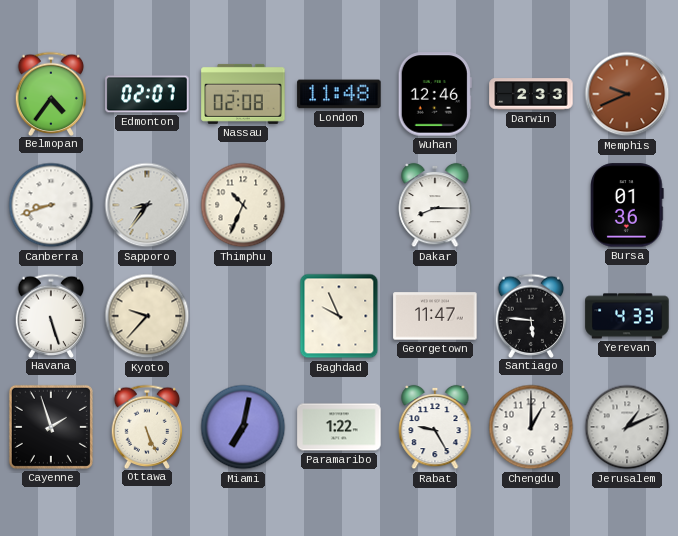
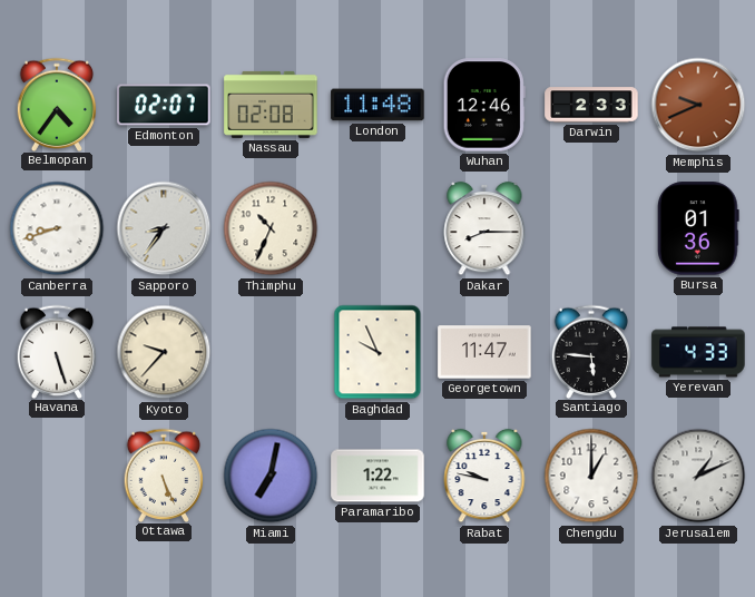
Cayenne: 1:57 -> none (51, 427)
Rabat: 9:25 -> 9:47 (484, 476)
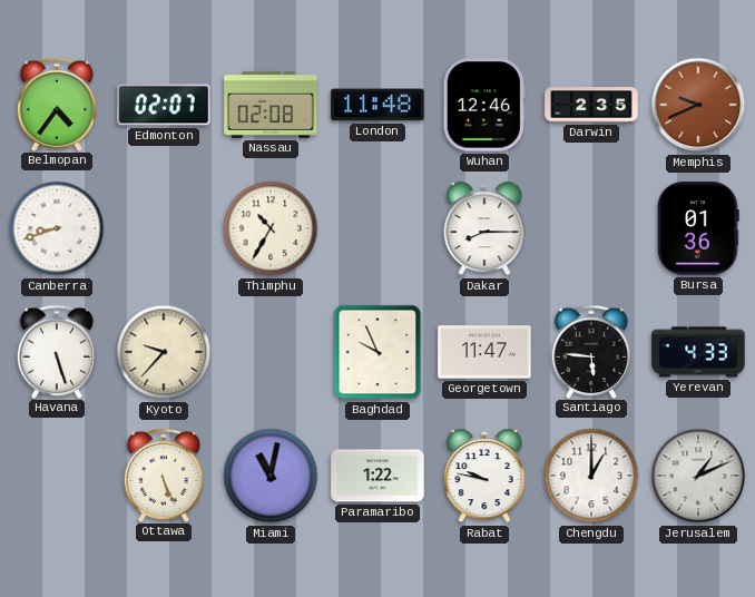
Darwin: 2:33 -> 2:35 (591, 105)
Sapporo: 8:36 -> none (164, 228)
Thimphu: 10:34 -> 10:35 (271, 228)
Miami: 7:02 -> 11:02 (271, 476)
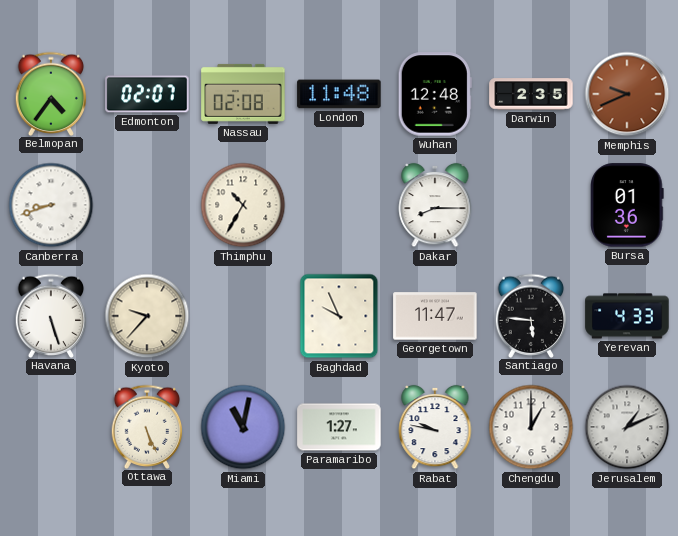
Wuhan: 12:46 -> 12:48 (435, 94)
Paramaribo: 1:22 -> 1:27 (339, 427)
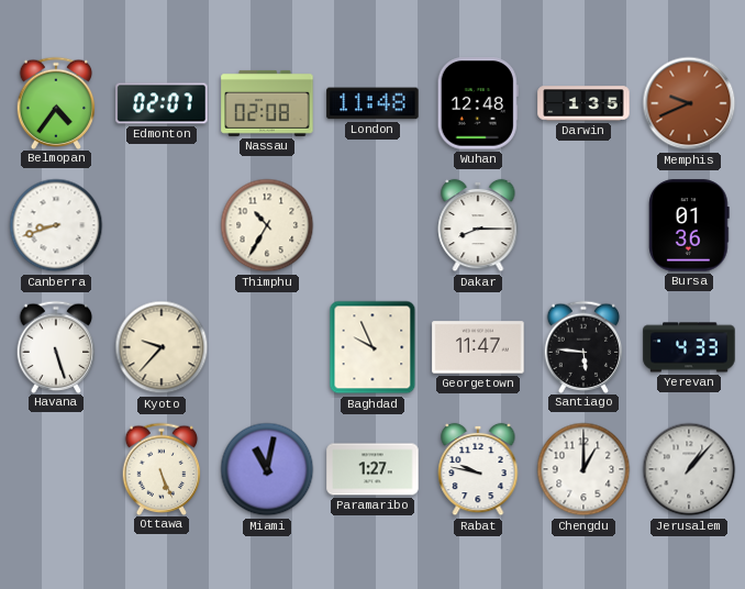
Darwin: 2:35 -> 1:35 (583, 103)
Jerusalem: 1:11 -> 1:07 (689, 469)
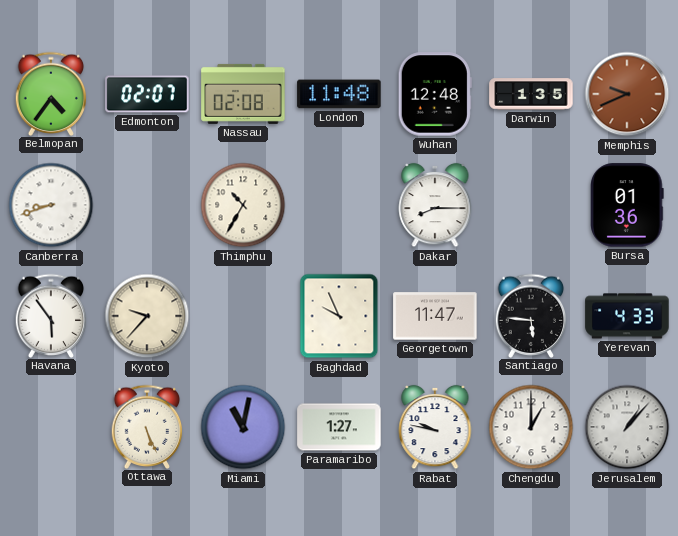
Havana: 5:27 -> 5:54 (51, 315)
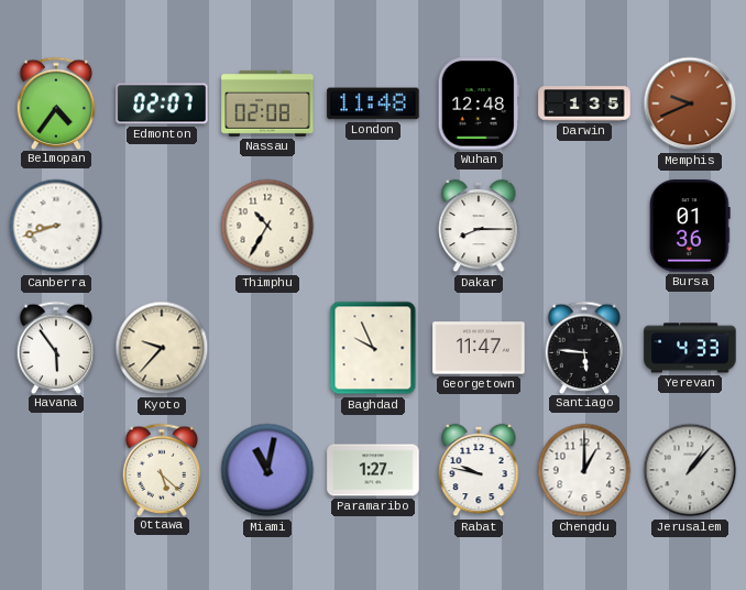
Ottawa: 5:26 -> 5:22 (162, 469)
